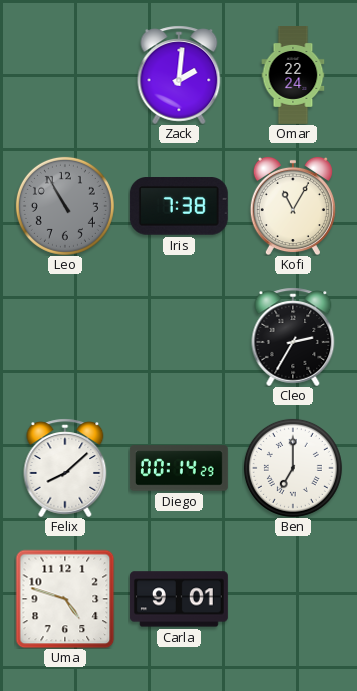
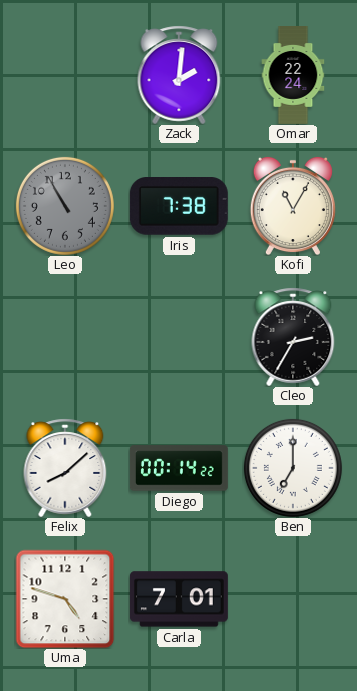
Diego: 00:14:29 -> 00:14:22 (179, 468)
Carla: 9:01 -> 7:01 (179, 599)
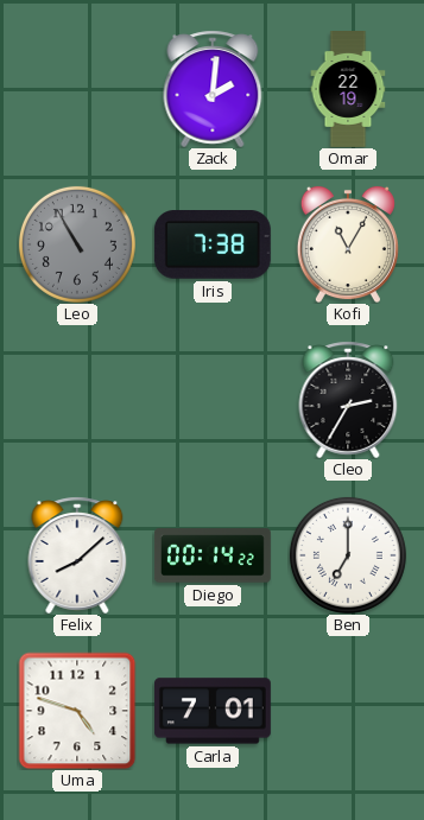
Omar: 22:24 -> 22:19 (348, 90)
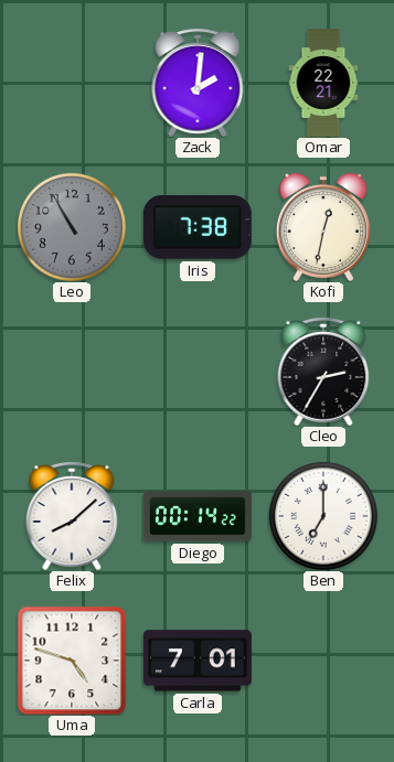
Omar: 22:19 -> 22:21 (323, 84)
Kofi: 11:05 -> 12:32 (323, 227)
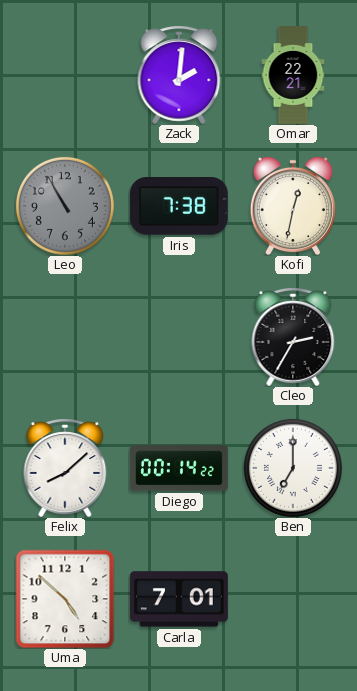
Uma: 4:48 -> 4:52 (65, 599)
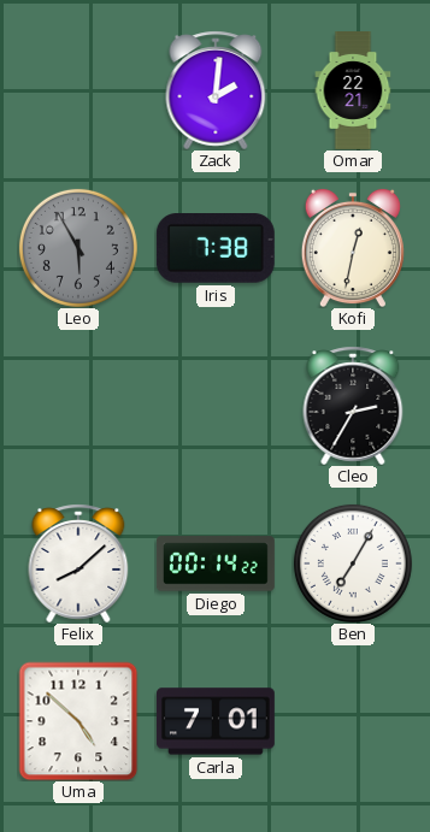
Leo: 10:55 -> 5:55 (78, 248)
Ben: 7:00 -> 7:05 (353, 563)
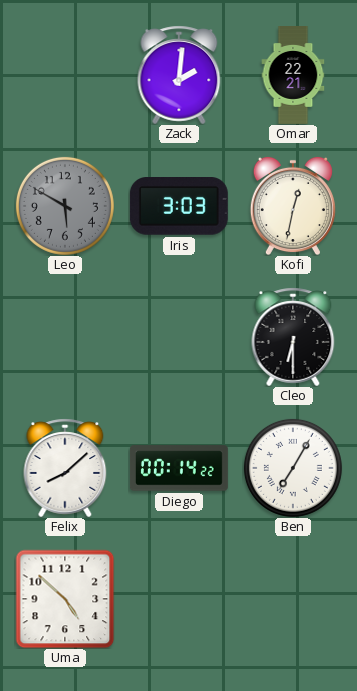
Leo: 5:55 -> 5:50 (65, 206)
Iris: 7:38 -> 3:03 (179, 207)
Cleo: 2:35 -> 6:30 (293, 337)
Carla: 7:01 -> none (216, 721)
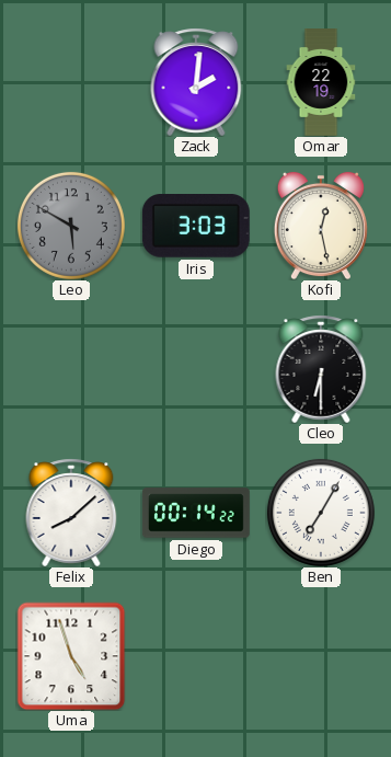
Omar: 22:21 -> 22:19 (321, 83)
Kofi: 12:32 -> 12:28 (321, 226)
Uma: 4:52 -> 4:57 (71, 656)
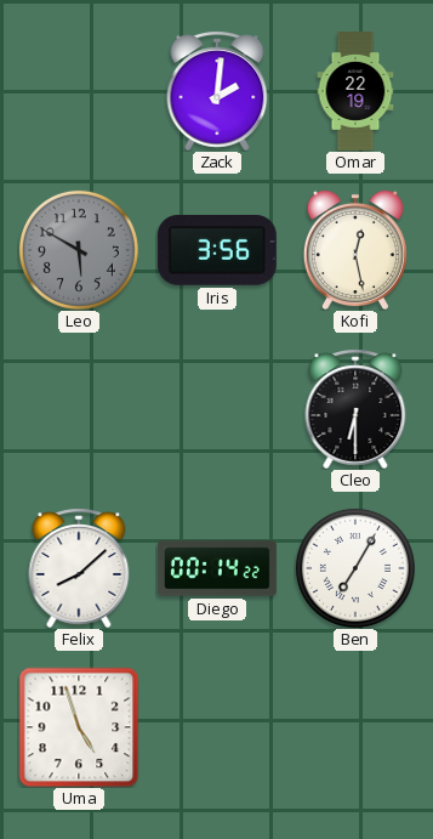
Iris: 3:03 -> 3:56 (217, 251)
